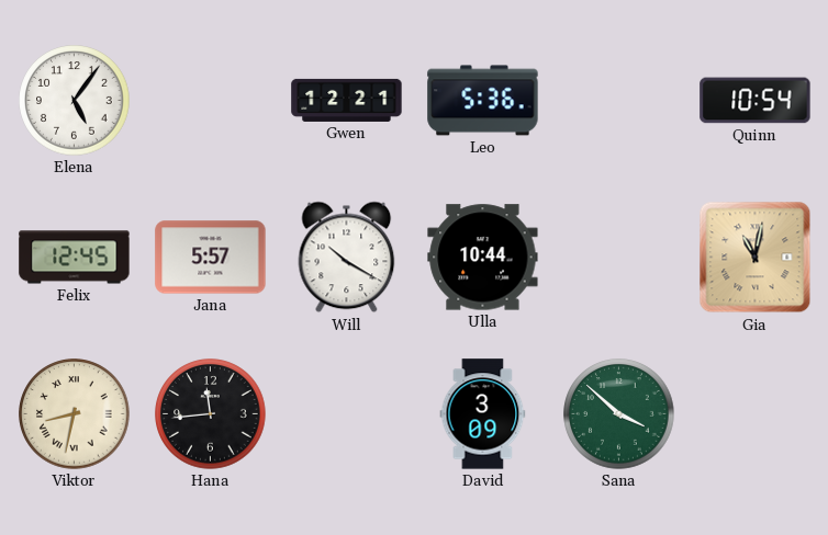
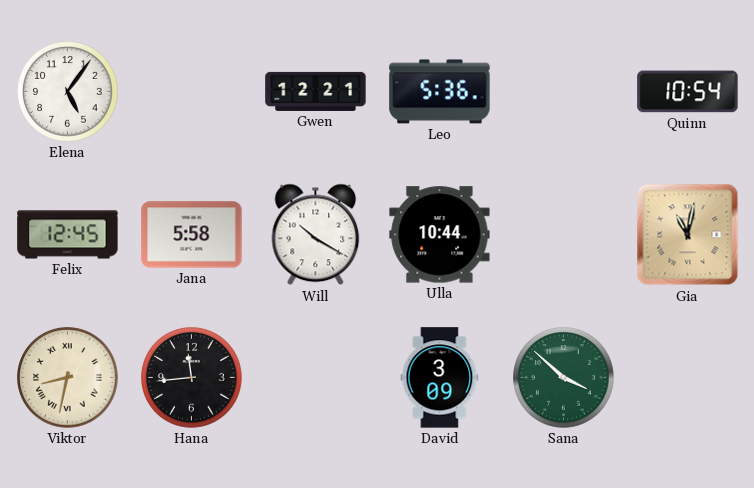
Jana: 5:57 -> 5:58 (192, 235)
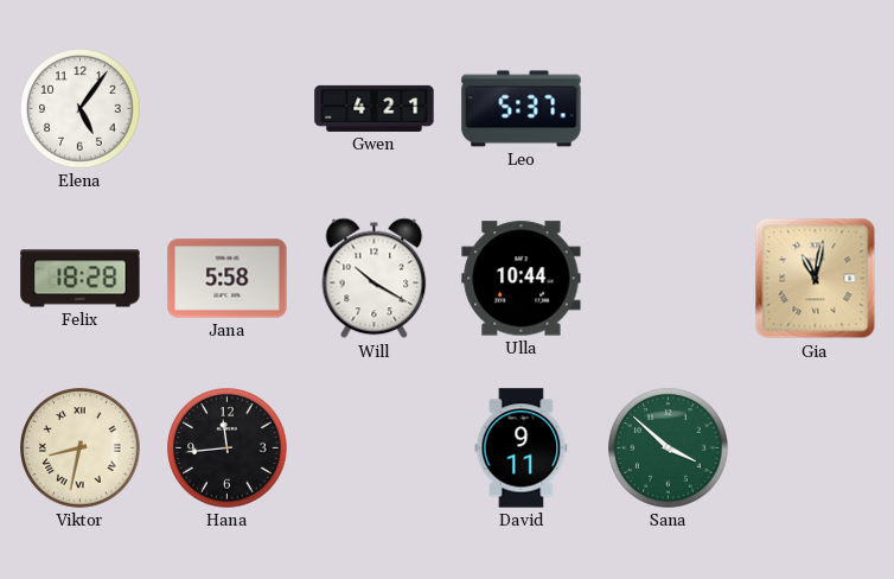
Gwen: 12:21 -> 4:21 (375, 108)
Leo: 5:36 -> 5:37 (522, 109)
Quinn: 10:54 -> none (688, 92)
Felix: 12:45 -> 18:28 (81, 279)
David: 3:09 -> 9:11 (522, 448)
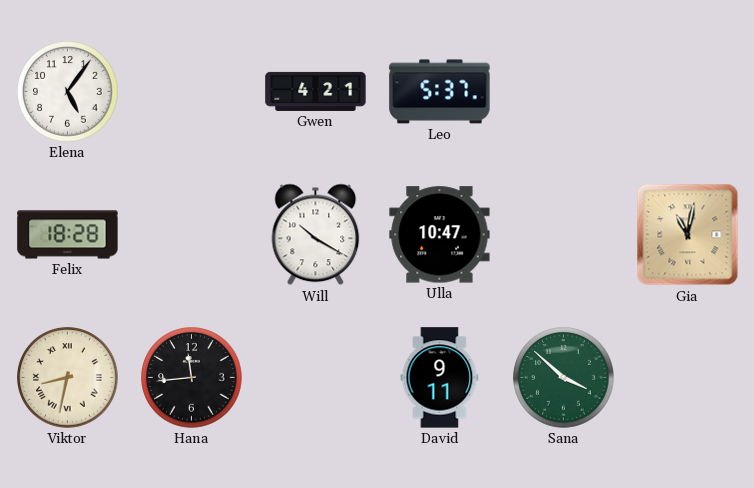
Jana: 5:58 -> none (228, 279)
Ulla: 10:44 -> 10:47 (440, 235)
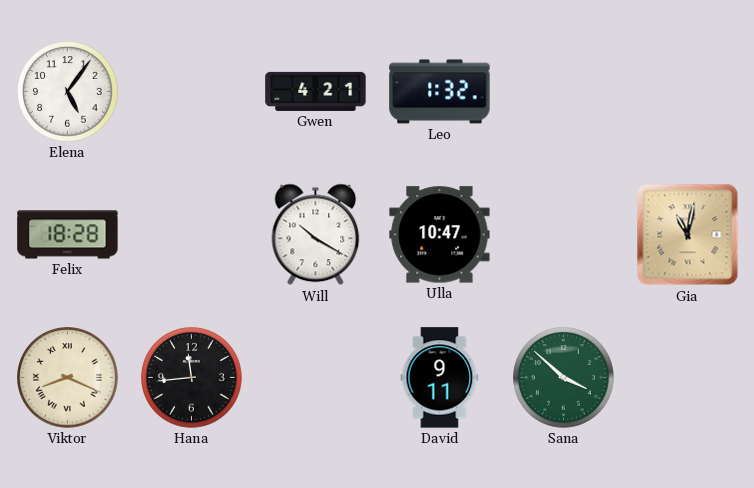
Leo: 5:37 -> 1:32 (440, 92)
Viktor: 8:32 -> 8:19 (68, 378)
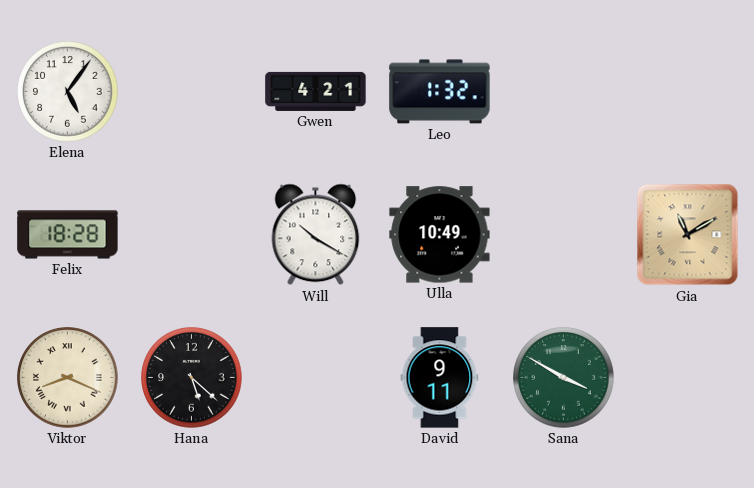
Ulla: 10:47 -> 10:49 (440, 235)
Gia: 11:02 -> 11:10 (688, 235)
Hana: 11:44 -> 5:22 (192, 378)
Sana: 3:52 -> 3:50 (564, 378)
